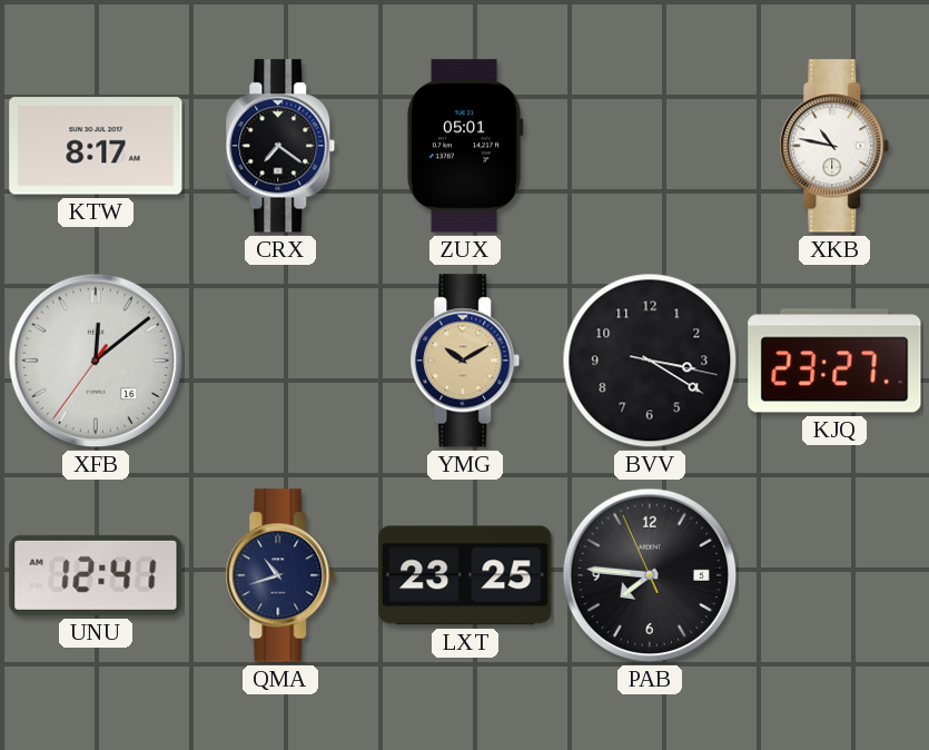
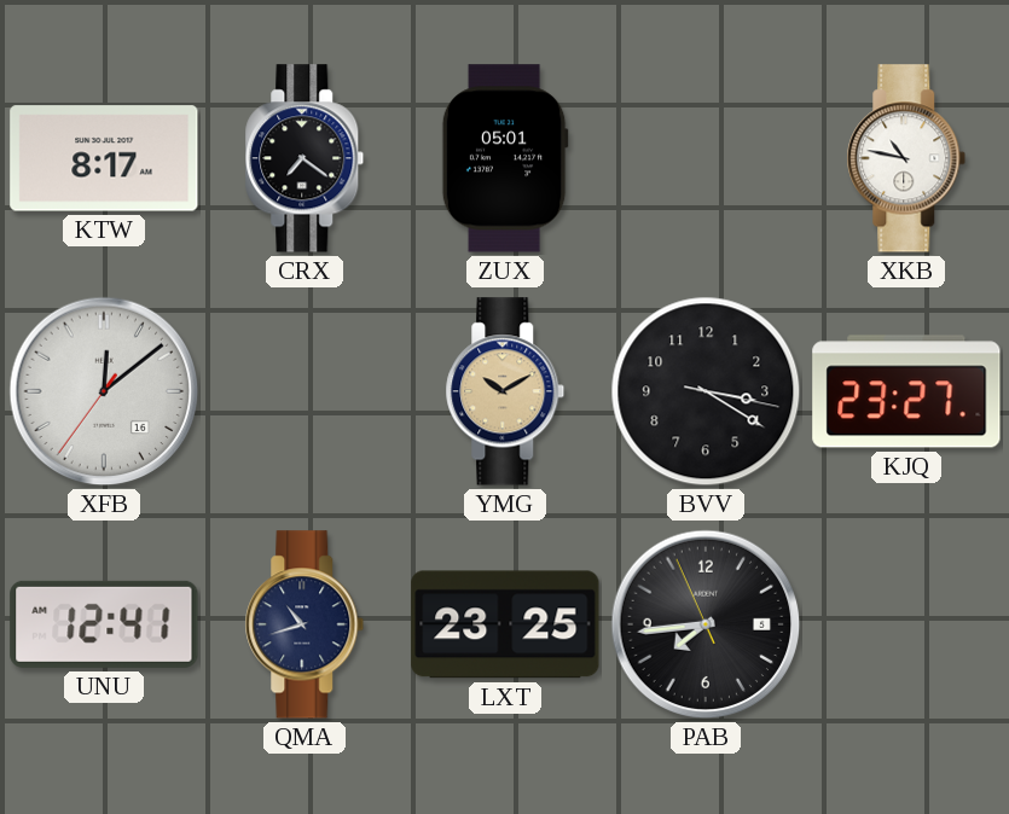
PAB: 7:45 -> 7:43 (706, 624)
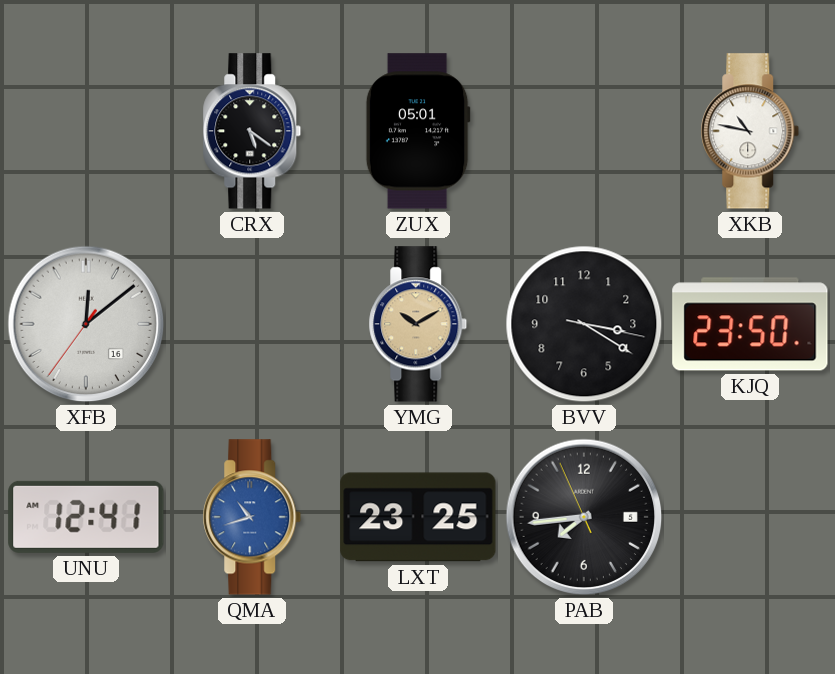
KTW: 8:17 -> none (104, 158)
CRX: 7:21 -> 5:21 (252, 131)
KJQ: 23:27 -> 23:50 (750, 324)
QMA dial: navy -> blue (252, 517)
